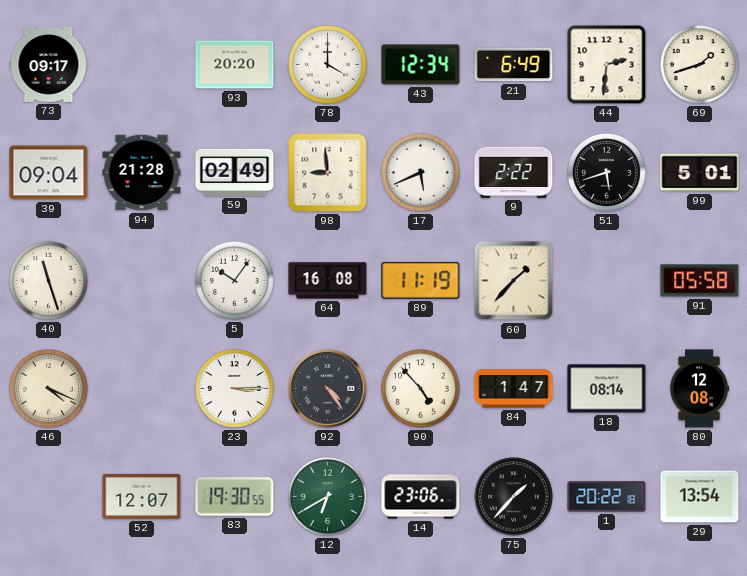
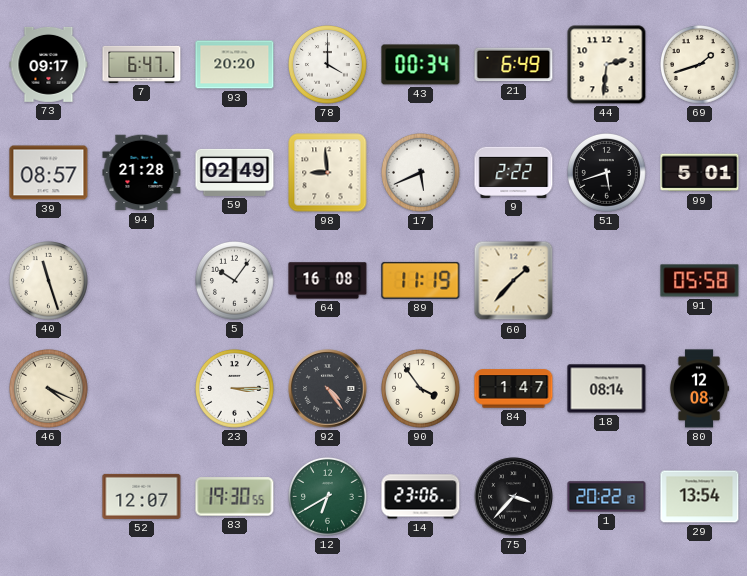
7: none -> 6:47 (142, 64)
43: 12:34 -> 00:34 (421, 65)
39: 09:04 -> 08:57 (49, 173)
90: 4:53 -> 3:54 (421, 389)
75: 1:37 -> 3:37 (514, 497)
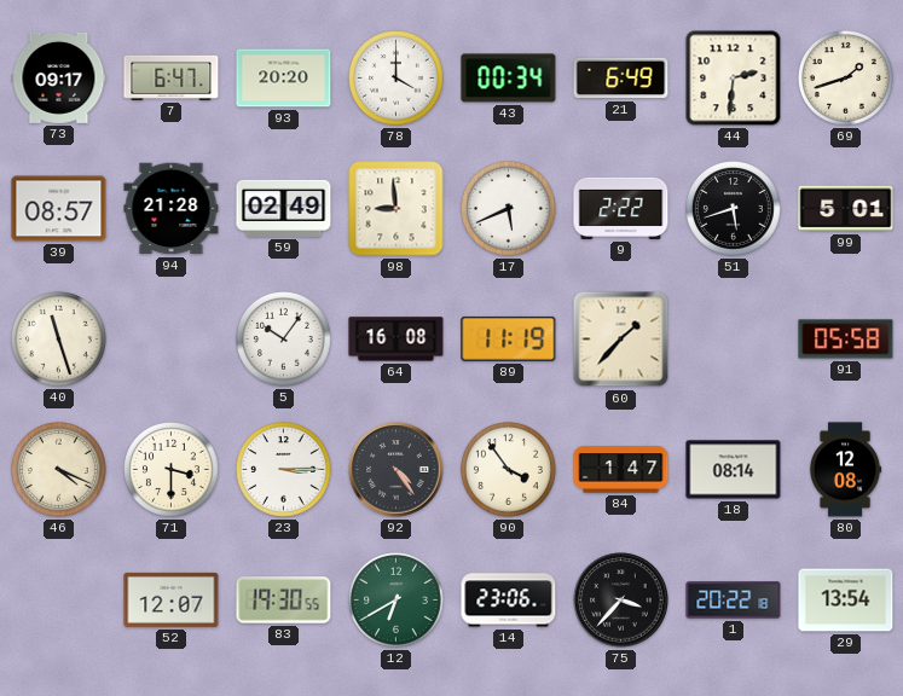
71: none -> 3:30 (172, 470)
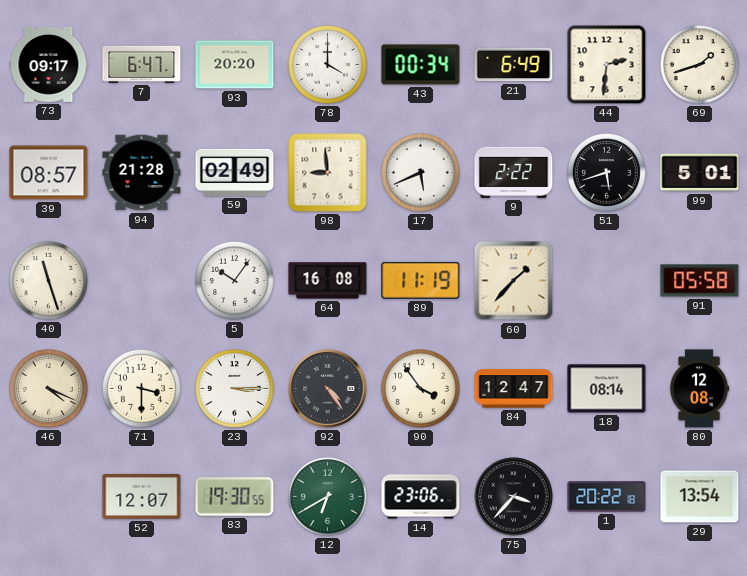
84: 1:47 -> 12:47 (514, 389)
